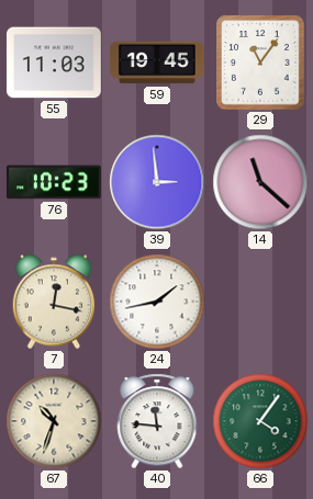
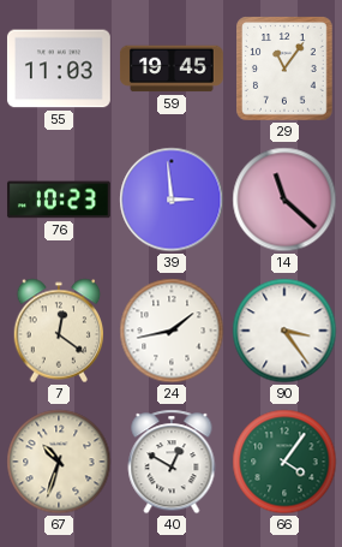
7: 12:17 -> 12:21 (59, 331)
90: none -> 3:24 (284, 331)
40: 11:46 -> 12:50 (172, 462)
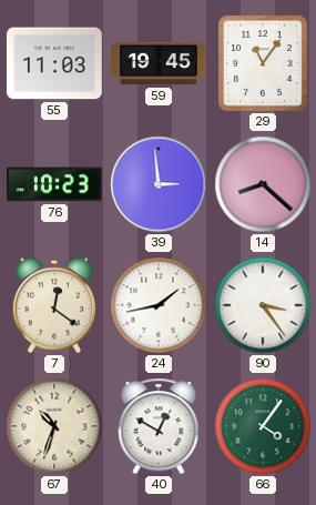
14: 11:22 -> 8:22 (263, 184)
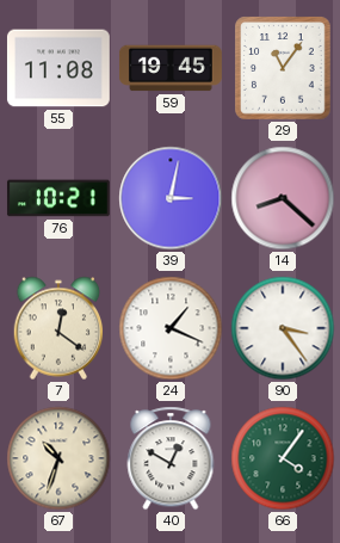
55: 11:03 -> 11:08 (58, 68)
76: 10:23 -> 10:21 (58, 198)
39: 2:59 -> 3:02 (171, 198)
24: 1:43 -> 1:19 (171, 328)
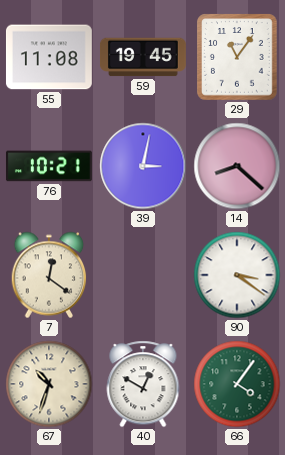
24: 1:19 -> none (171, 328)
90: 3:24 -> 3:21 (237, 275)
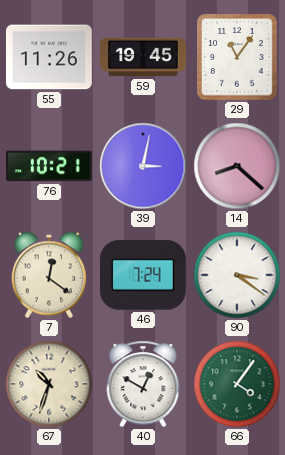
55: 11:08 -> 11:26 (49, 57)
46: none -> 7:24 (143, 275)
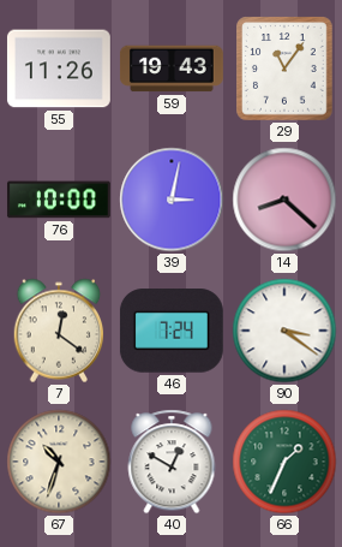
59: 19:45 -> 19:43 (172, 69)
76: 10:21 -> 10:00 (59, 200)
66: 4:06 -> 1:34 (284, 462)
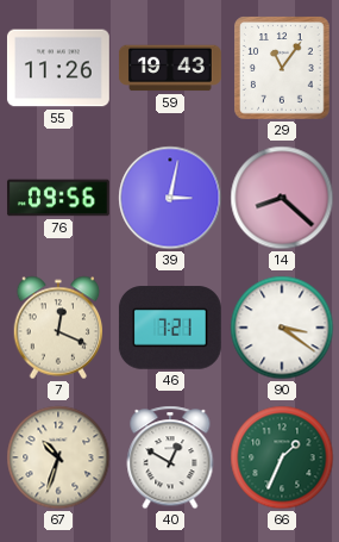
76: 10:00 -> 09:56 (58, 198)
7: 12:21 -> 12:19 (58, 328)
46: 7:24 -> 7:21 (170, 328)
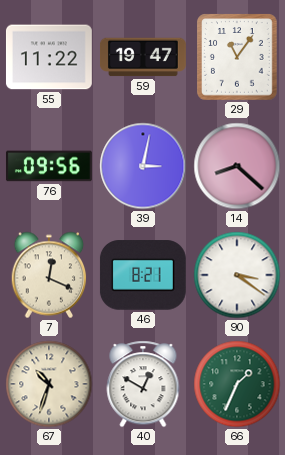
55: 11:26 -> 11:22 (49, 57)
59: 19:43 -> 19:47 (143, 57)
46: 7:21 -> 8:21 (143, 275)
